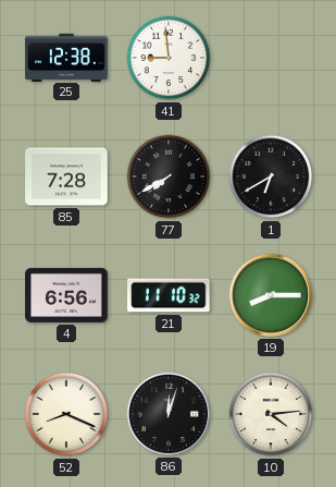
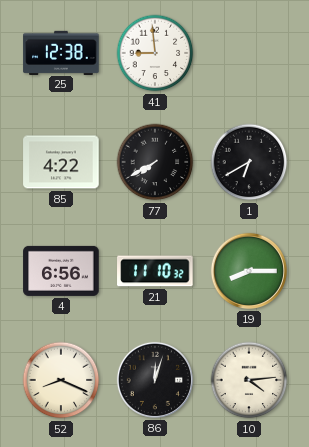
85: 7:28 -> 4:22 (61, 162)
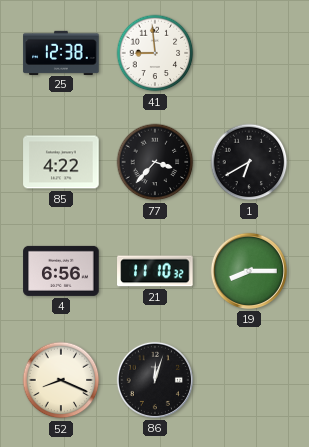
77: 7:40 -> 3:37 (155, 162)
10: 4:14 -> none (249, 380)
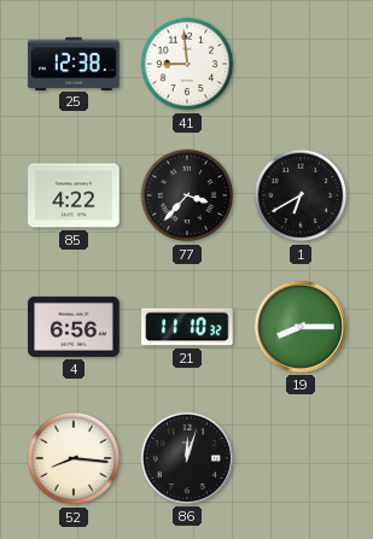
52: 8:19 -> 8:16 (74, 458)
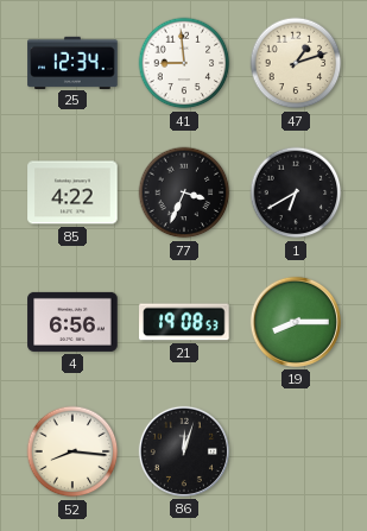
25: 12:38 -> 12:34 (72, 62)
47: none -> 1:12 (296, 63)
77: 3:37 -> 3:34 (184, 192)
21: 11:10 -> 19:08 (184, 322)
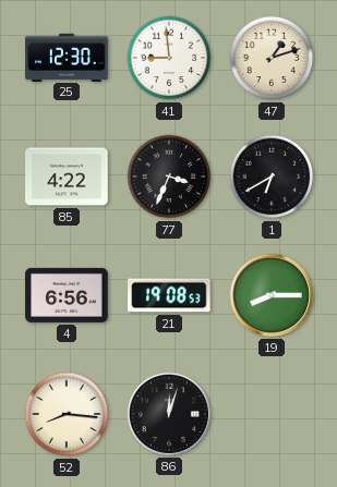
25: 12:34 -> 12:30 (67, 57)
